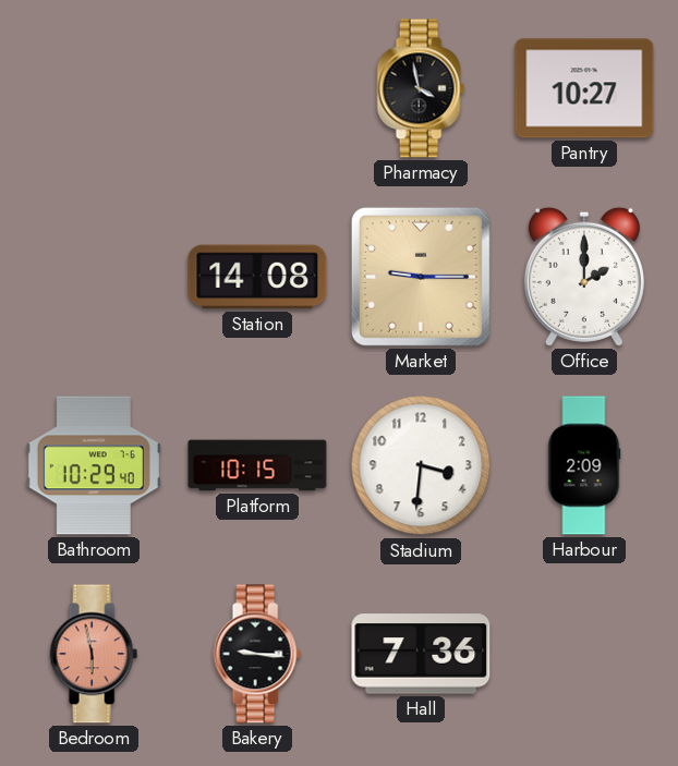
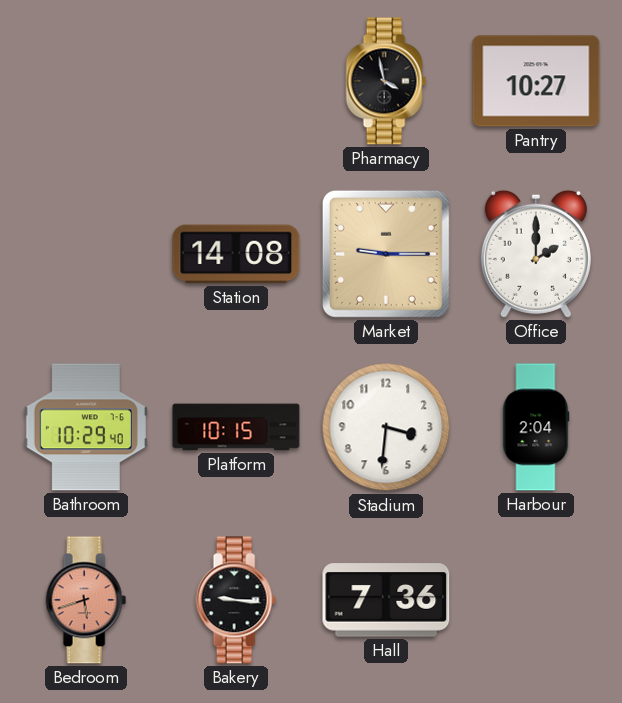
Harbour: 2:09 -> 2:04 (536, 427)
Bedroom: 5:58 -> 5:42 (86, 600)
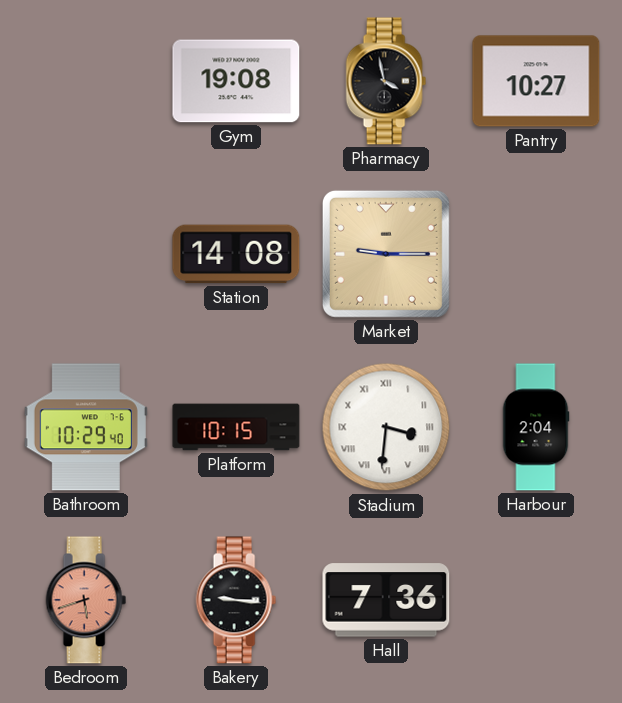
Gym: none -> 19:08 (236, 81)
Office: 2:00 -> none (536, 254)
Stadium numerals: Arabic -> Roman (386, 427)
